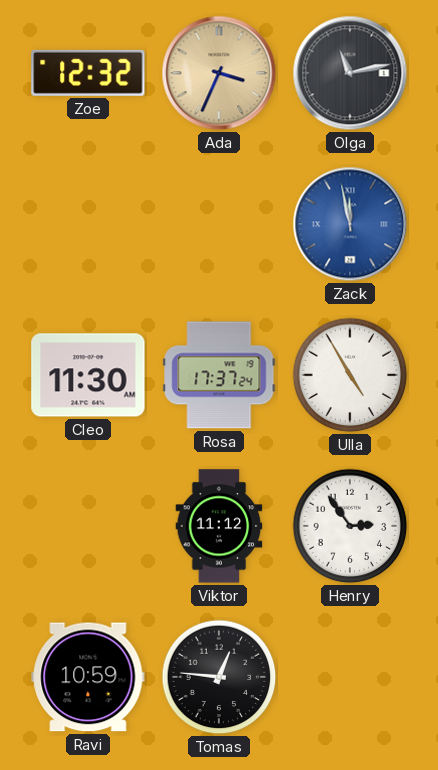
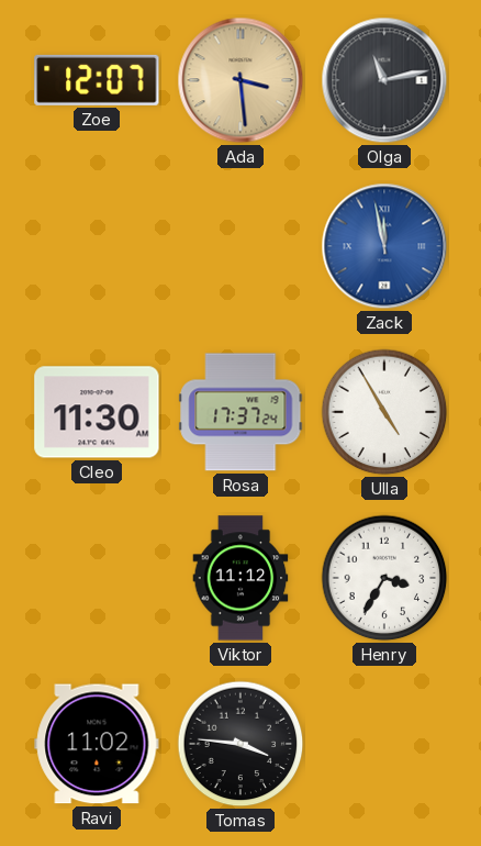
Zoe: 12:32 -> 12:07 (97, 80)
Ada: 3:34 -> 3:29 (240, 80)
Henry: 2:54 -> 3:35 (384, 578)
Ravi: 10:59 -> 11:02 (97, 744)
Tomas: 12:46 -> 3:46 (240, 744)
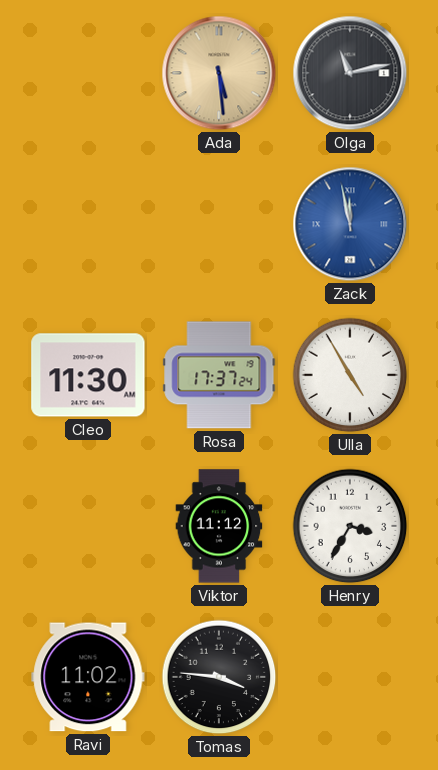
Zoe: 12:07 -> none (97, 80)
Ada: 3:29 -> 5:29 (219, 73)
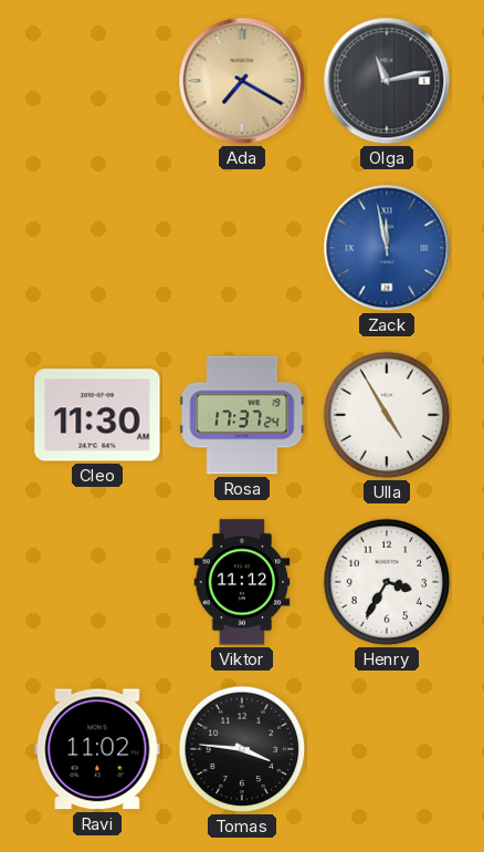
Ada: 5:29 -> 7:20 (242, 81)
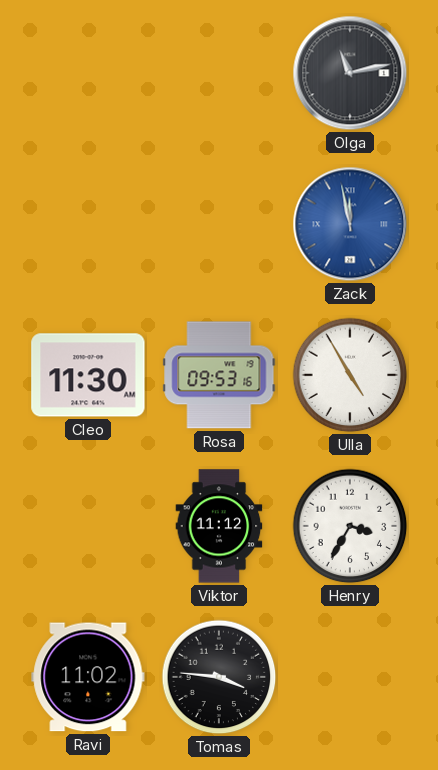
Ada: 7:20 -> none (242, 81)
Rosa: 17:37 -> 09:53 (219, 375)
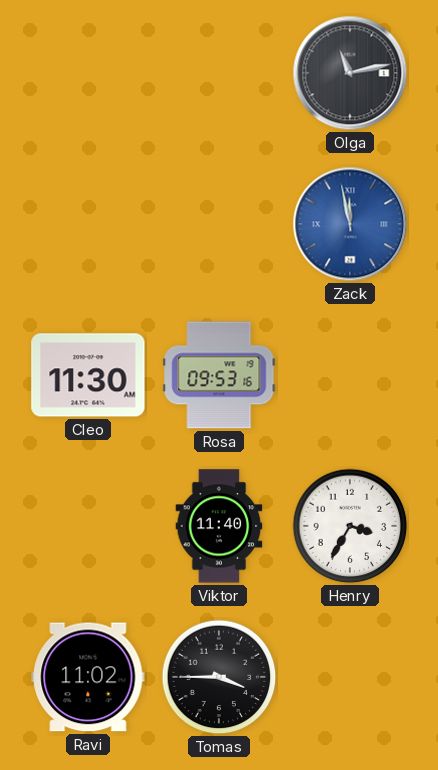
Ulla: 4:55 -> none (350, 375)
Viktor: 11:12 -> 11:40 (219, 526)
Tomas: 3:46 -> 3:45 (219, 677)
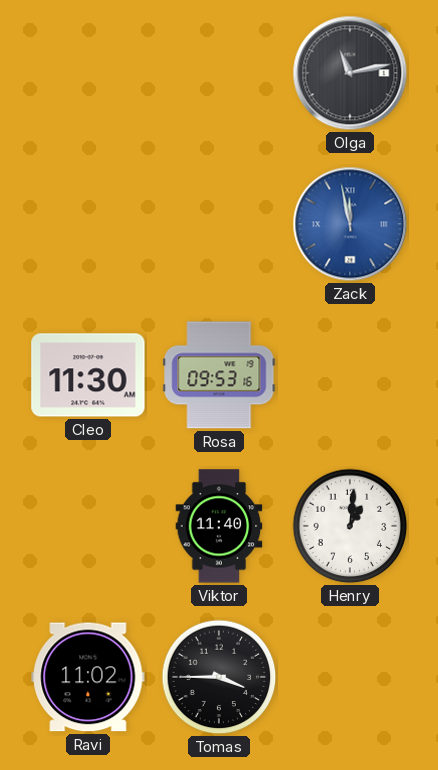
Henry: 3:35 -> 1:01 (350, 526)
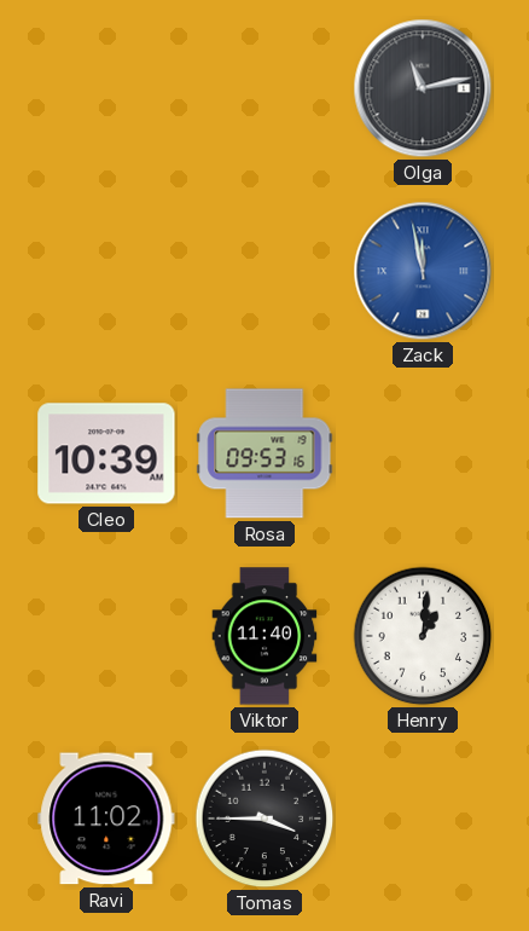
Cleo: 11:30 -> 10:39 (106, 453)
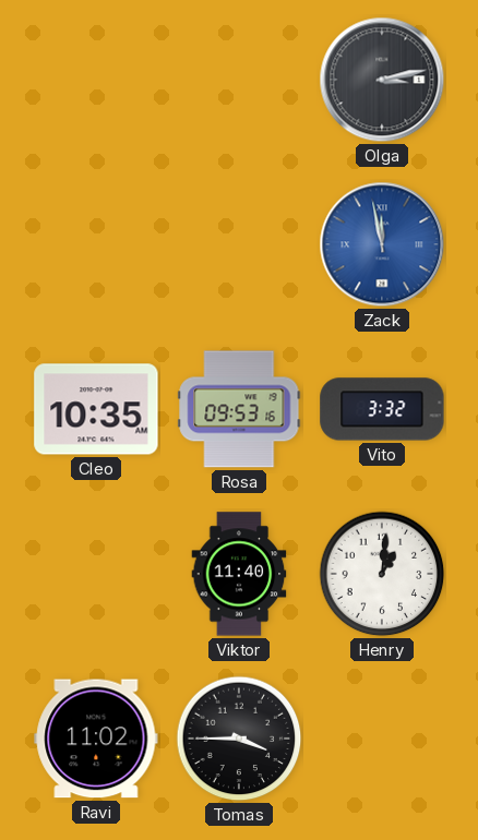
Olga: 11:13 -> 3:13 (382, 80)
Cleo: 10:39 -> 10:35 (96, 409)
Vito: none -> 3:32 (382, 409)
